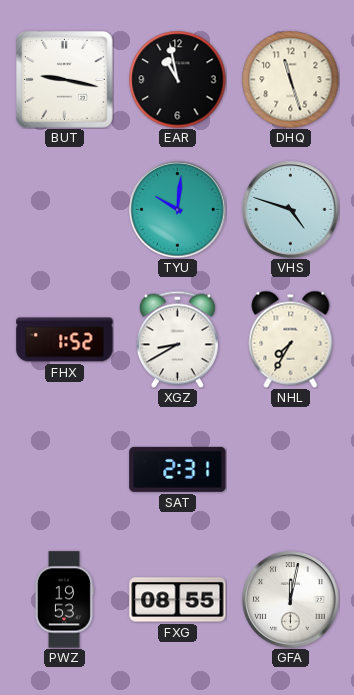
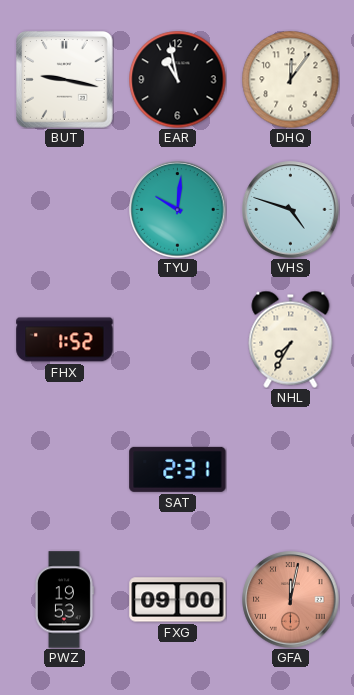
DHQ: 11:27 -> 12:06 (290, 79)
XGZ: 8:40 -> none (177, 339)
FXG: 08:55 -> 09:00 (178, 600)
GFA dial: white -> salmon (291, 600)
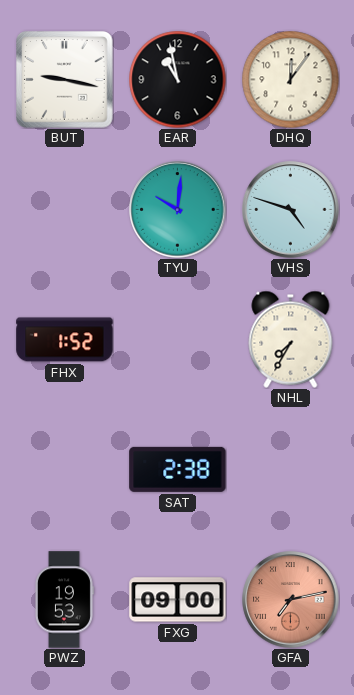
SAT: 2:31 -> 2:38 (178, 469)
GFA: 12:02 -> 7:13 (291, 600)
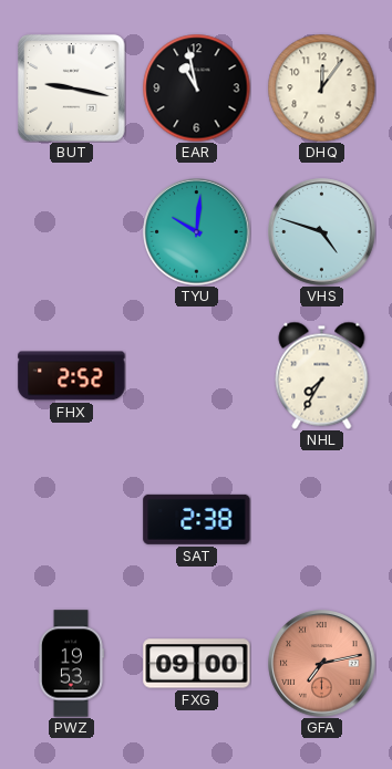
FHX: 1:52 -> 2:52 (72, 376)
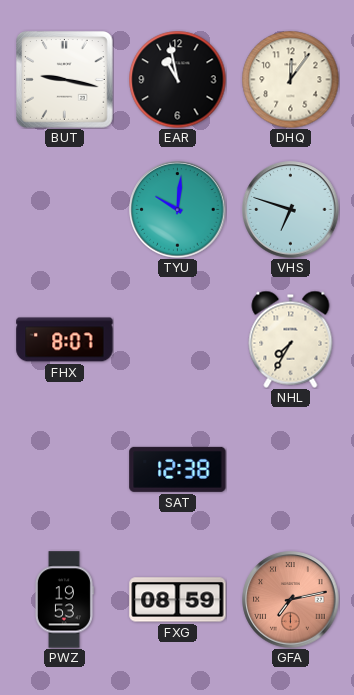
VHS: 4:48 -> 6:48 (291, 210)
FHX: 2:52 -> 8:07 (65, 340)
SAT: 2:38 -> 12:38 (178, 469)
FXG: 09:00 -> 08:59 (178, 600)
